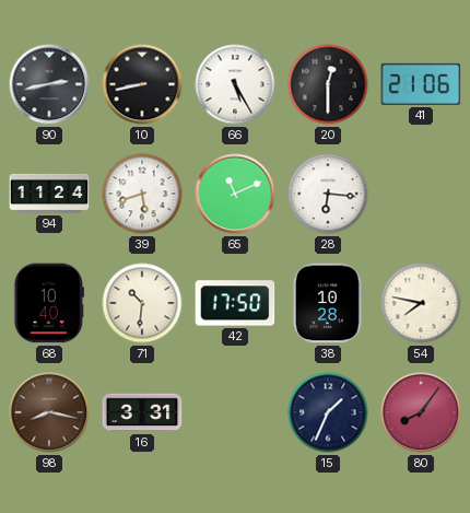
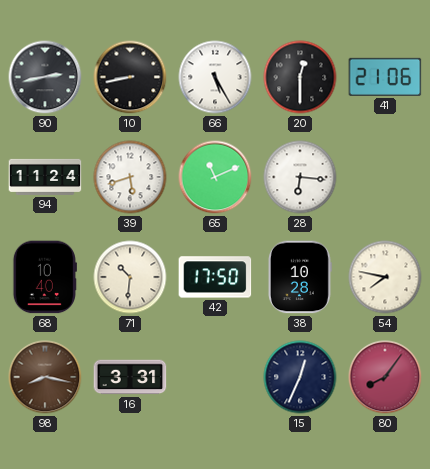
15: 1:34 -> 12:34 (300, 377)
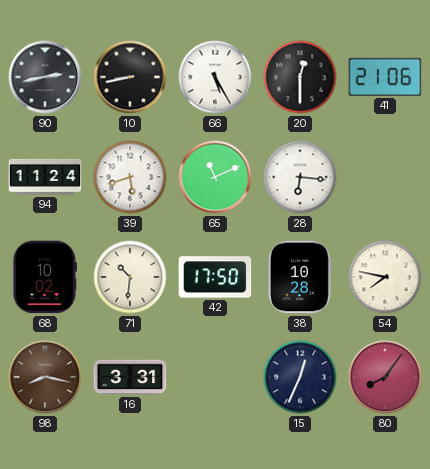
68: 10:40 -> 10:02 (45, 277)
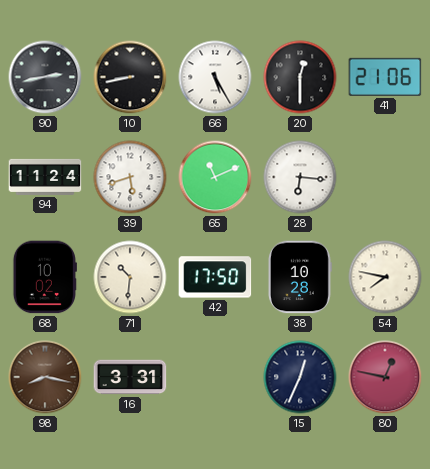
80: 8:06 -> 12:47 (385, 377)
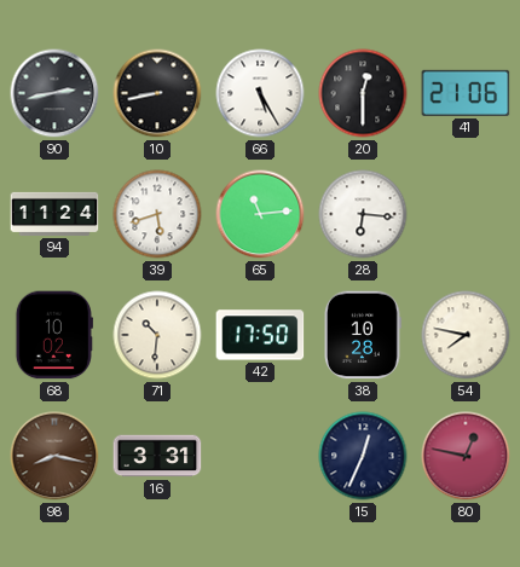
65: 11:11 -> 11:14 (260, 214)
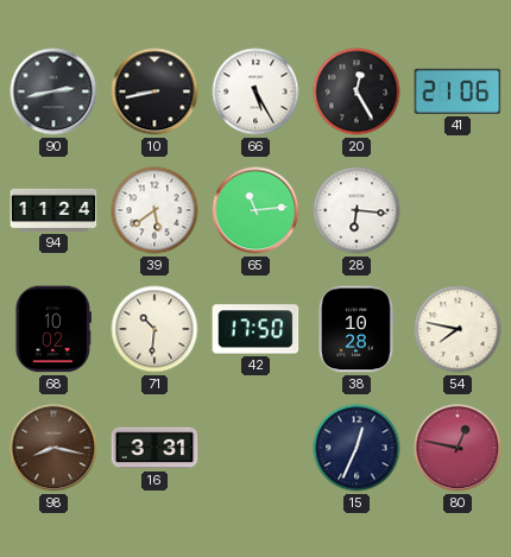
20: 12:30 -> 12:25 (357, 91)
39: 5:42 -> 5:39 (154, 210)
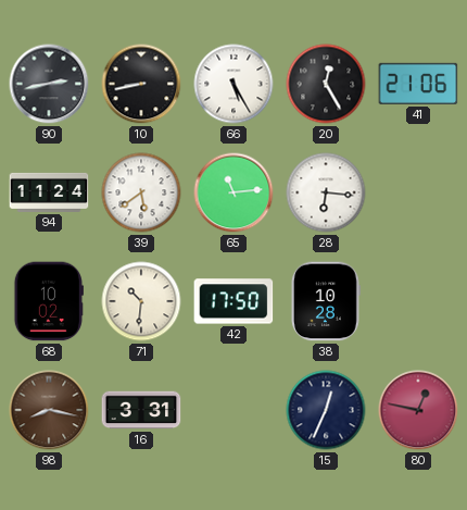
54: 7:47 -> none (458, 329)
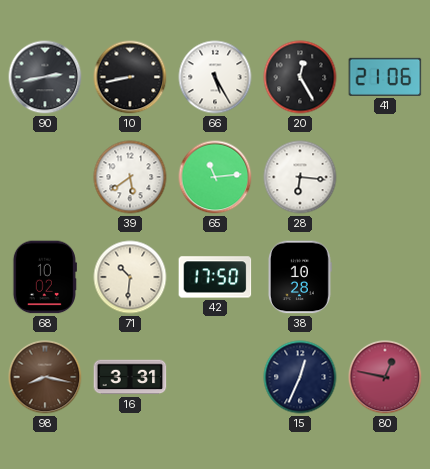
94: 11:24 -> none (49, 192)
